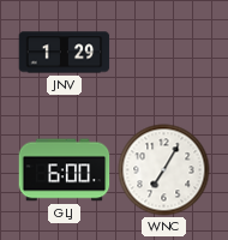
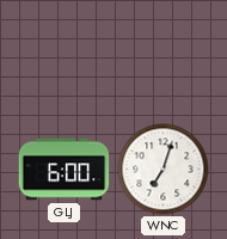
JNV: 1:29 -> none (65, 53)
WNC: 7:05 -> 7:03 (164, 170)
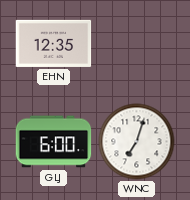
EHN: none -> 12:35 (54, 43)
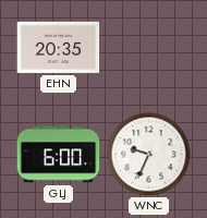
EHN: 12:35 -> 20:35 (59, 47)
WNC: 7:03 -> 9:34 (149, 155)
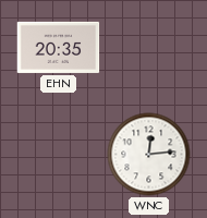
GLJ: 6:00 -> none (59, 155)
WNC: 9:34 -> 12:14 (149, 155)
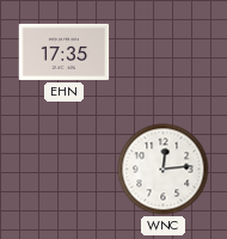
EHN: 20:35 -> 17:35 (65, 51)
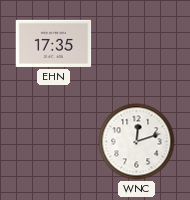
WNC: 12:14 -> 12:12 (137, 142)
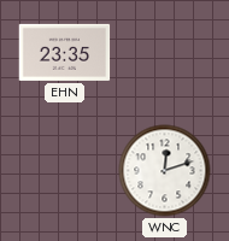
EHN: 17:35 -> 23:35 (65, 52)
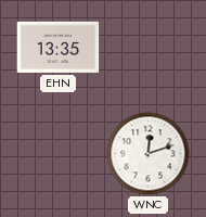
EHN: 23:35 -> 13:35 (59, 47)
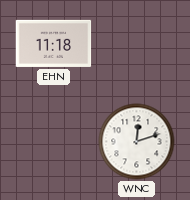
EHN: 13:35 -> 11:18 (54, 43)
